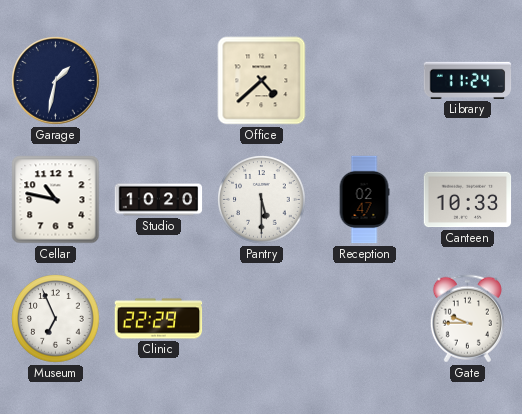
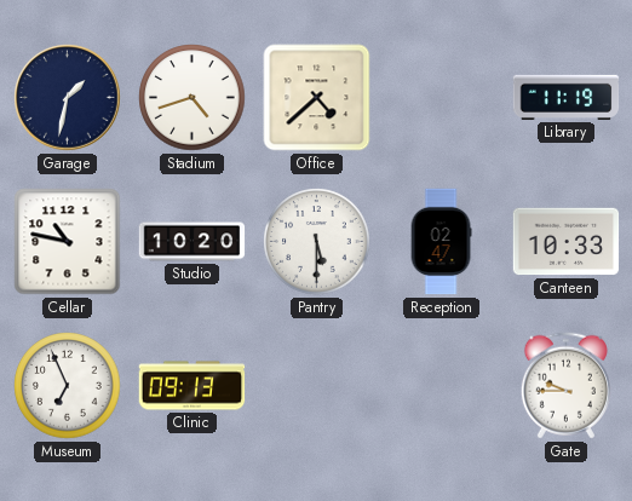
Stadium: none -> 4:42 (193, 98)
Library: 11:24 -> 11:19 (567, 97)
Clinic: 22:29 -> 09:13 (193, 386)
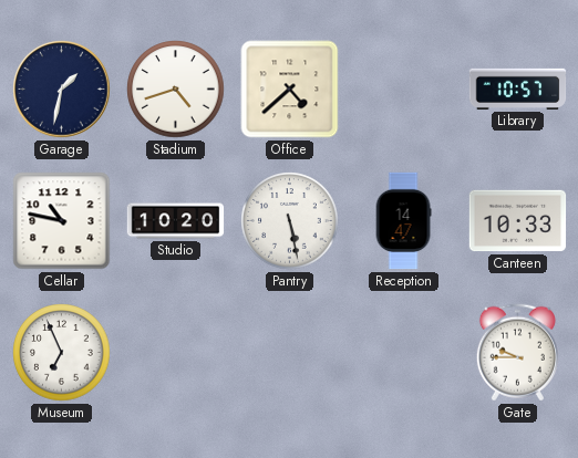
Library: 11:19 -> 10:57 (518, 89)
Pantry: 5:30 -> 5:28 (290, 221)
Reception: 02:47 -> 14:47 (403, 221)
Clinic: 09:13 -> none (193, 386)
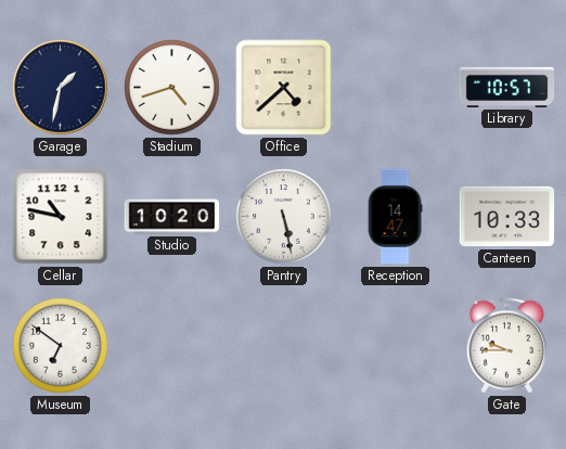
Museum: 6:56 -> 6:51 (61, 346)
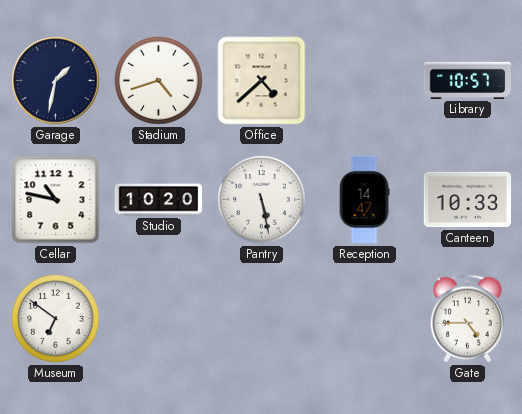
Gate: 9:45 -> 4:45 (467, 319)
